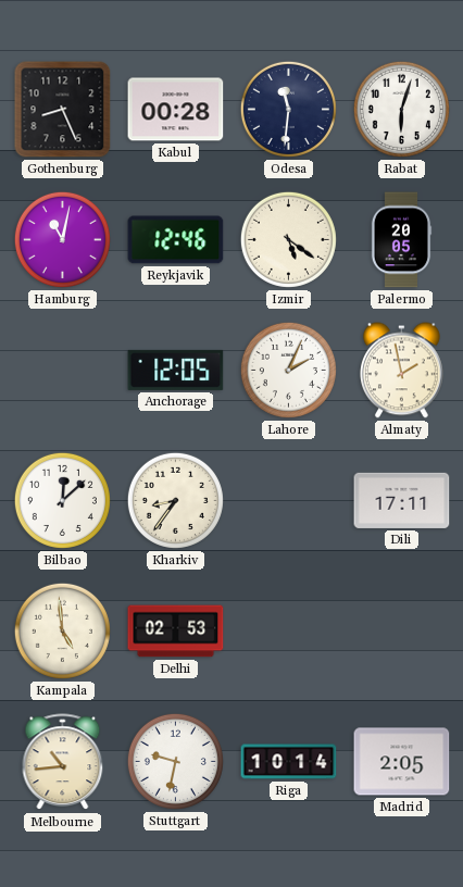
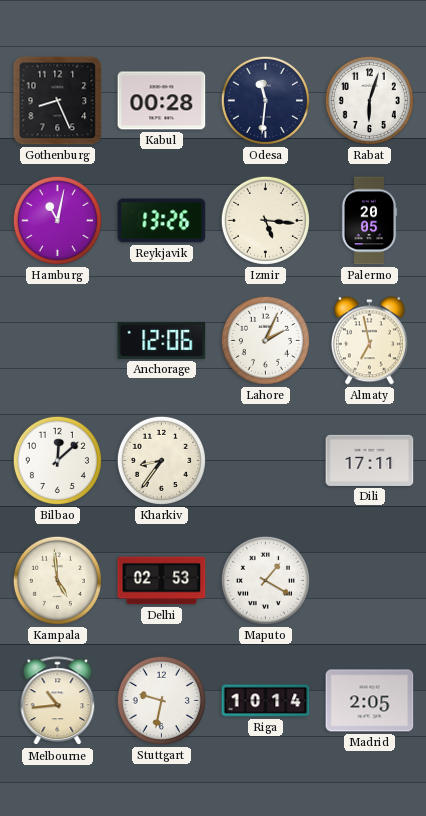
Reykjavik: 12:46 -> 13:26 (162, 221)
Izmir: 5:21 -> 5:16 (265, 220)
Anchorage: 12:05 -> 12:06 (162, 340)
Almaty: 1:58 -> 6:58 (369, 341)
Maputo: none -> 1:20 (265, 580)
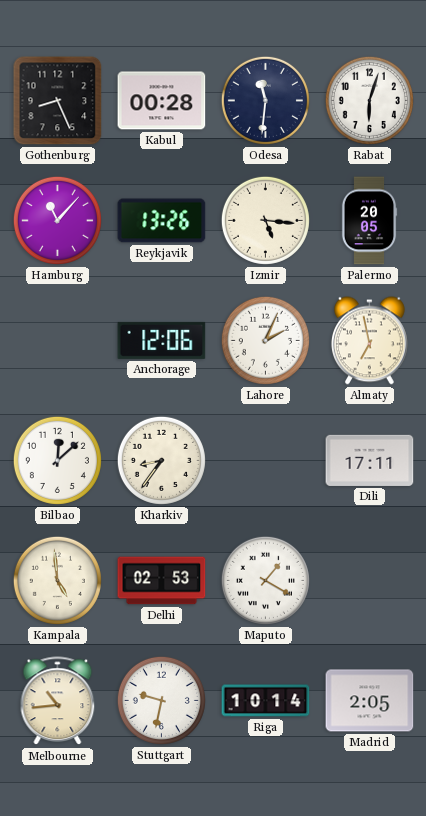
Hamburg: 11:02 -> 11:07 (57, 220)
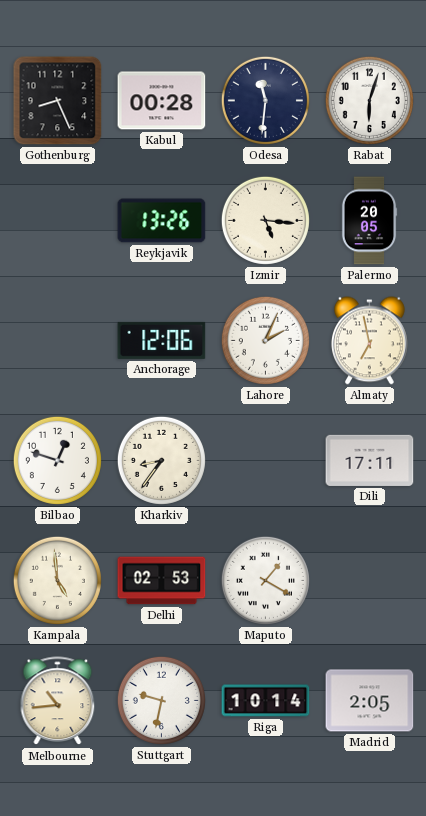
Hamburg: 11:07 -> none (57, 220)
Bilbao: 12:08 -> 12:48 (57, 460)
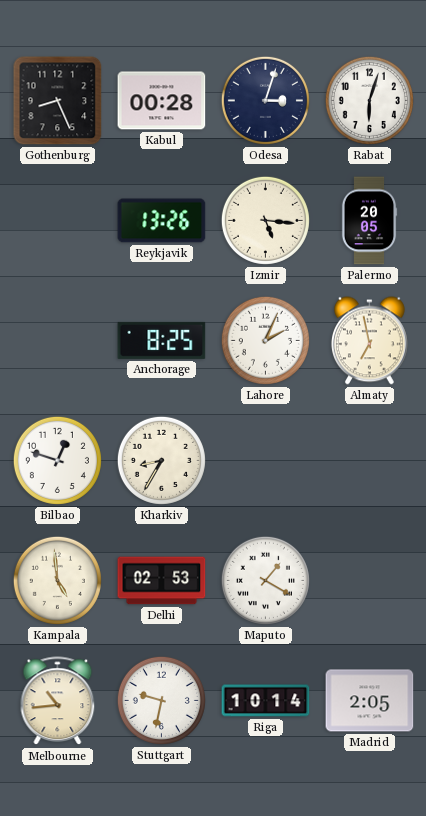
Odesa: 11:31 -> 3:03 (265, 100)
Anchorage: 12:06 -> 8:25 (162, 340)
Kharkiv: 8:36 -> 8:35 (161, 460)
Dili: 17:11 -> none (370, 460)
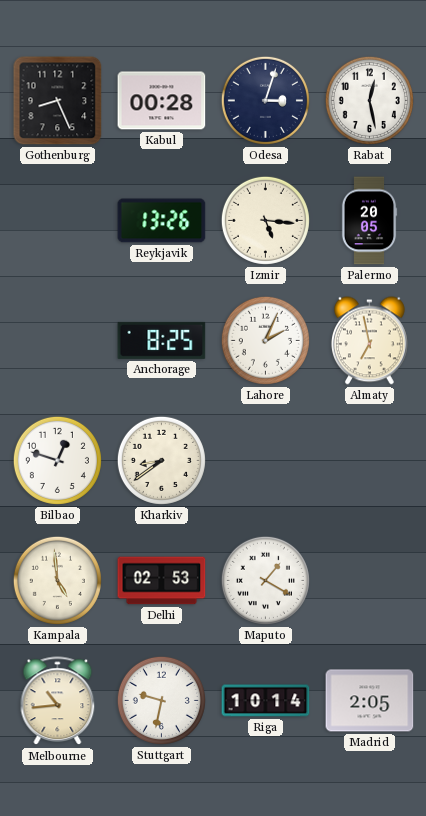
Rabat: 6:03 -> 12:28 (369, 100)
Kharkiv: 8:35 -> 8:39 (161, 460)
